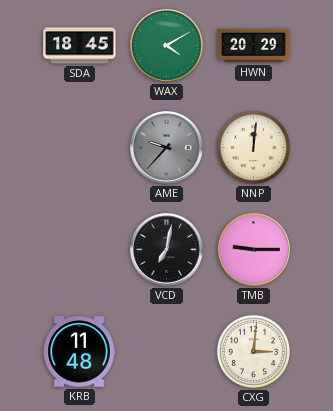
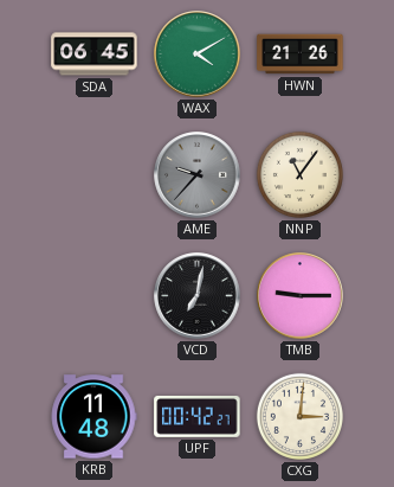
SDA: 18:45 -> 06:45 (95, 55)
HWN: 20:29 -> 21:26 (301, 55)
NNP: 12:01 -> 11:06 (299, 174)
UPF: none -> 00:42 (198, 416)
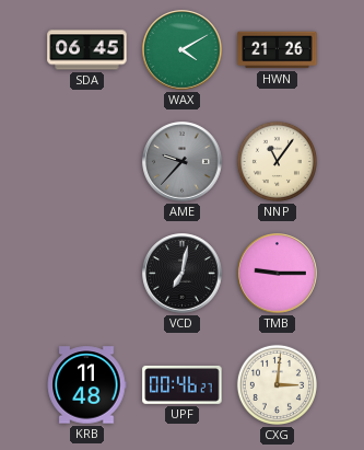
UPF: 00:42 -> 00:46 (183, 384)
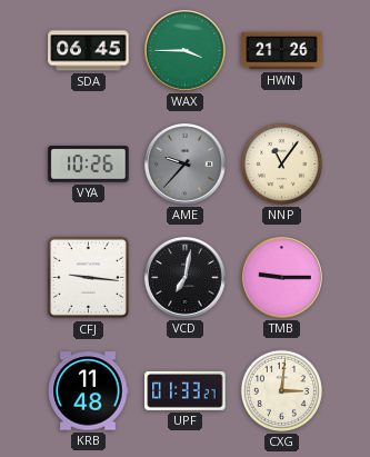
WAX: 4:10 -> 3:45 (186, 51)
VYA: none -> 10:26 (89, 165)
CFJ: none -> 9:16 (89, 278)
UPF: 00:46 -> 01:33 (186, 390)
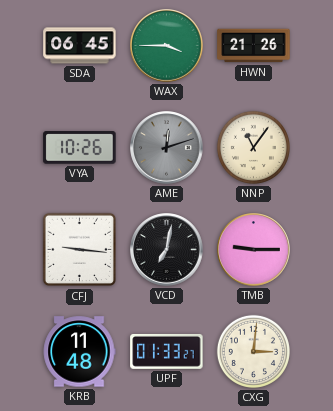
AME: 9:37 -> 12:12 (167, 148)
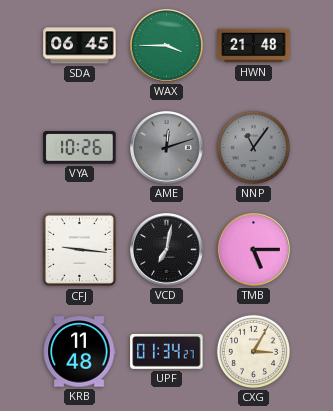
HWN: 21:26 -> 21:48 (254, 46)
NNP dial: cream -> grey (253, 147)
TMB: 9:15 -> 5:15 (254, 250)
UPF: 01:33 -> 01:34 (167, 351)
CXG: 3:01 -> 3:05 (253, 351)
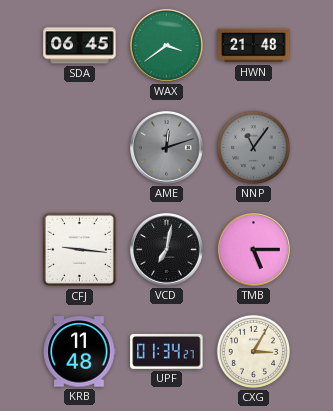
WAX: 3:45 -> 3:39 (167, 46)
VYA: 10:26 -> none (80, 148)
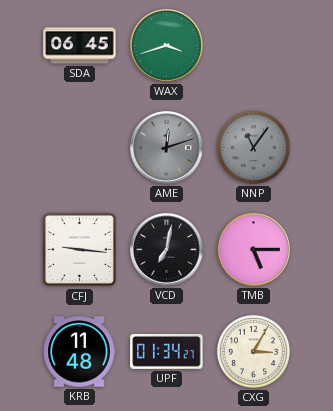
WAX: 3:39 -> 3:42 (167, 46)
HWN: 21:48 -> none (254, 46)
